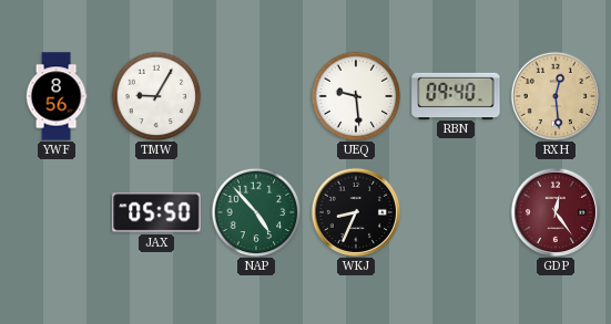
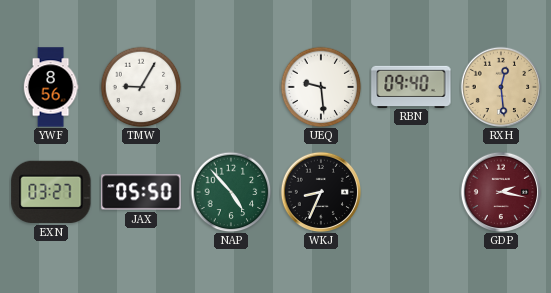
EXN: none -> 03:27 (51, 192)
GDP: 12:24 -> 2:17 (500, 191)
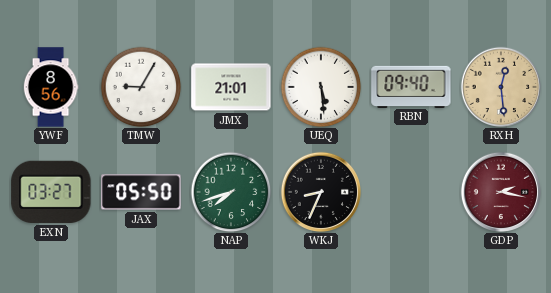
JMX: none -> 21:01 (231, 87)
UEQ: 9:29 -> 5:29 (321, 87)
NAP: 4:53 -> 7:42 (231, 192)
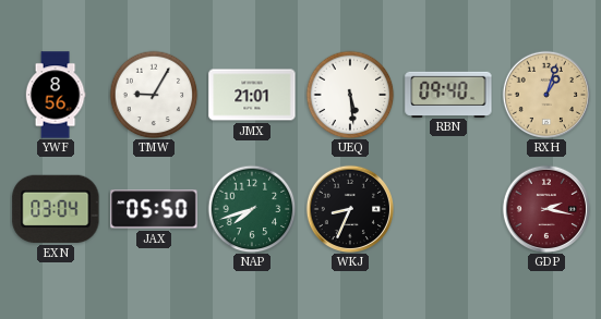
RXH: 12:29 -> 1:03 (545, 94)
EXN: 03:27 -> 03:04 (56, 209)
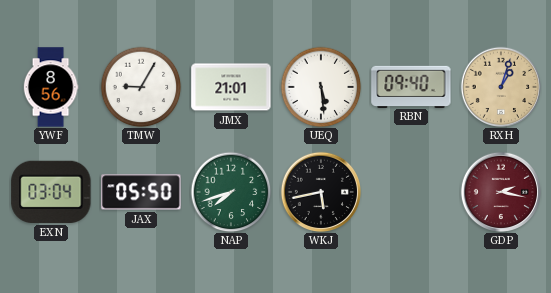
WKJ: 8:34 -> 5:43 (320, 191)
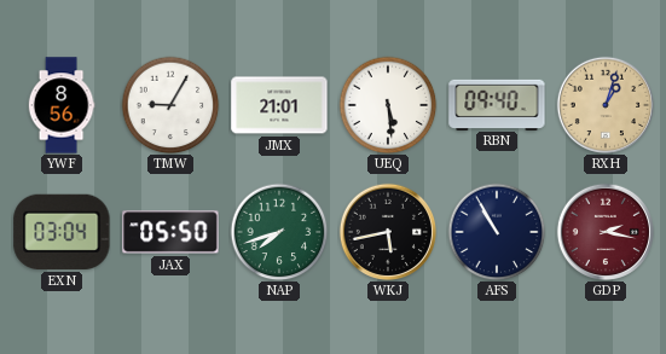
AFS: none -> 10:55 (497, 232)
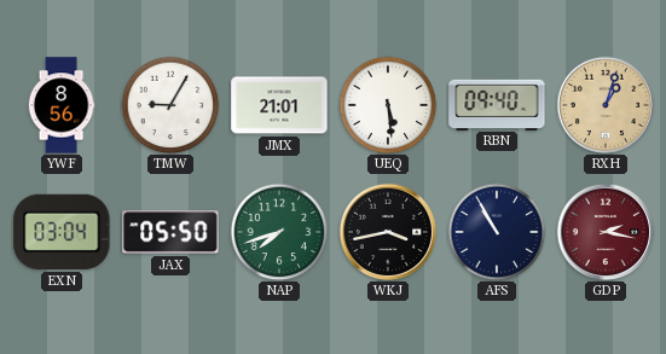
WKJ: 5:43 -> 3:43 (387, 231)
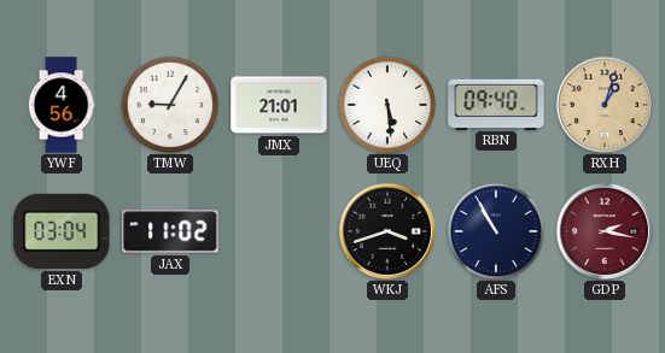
YWF: 8:56 -> 4:56 (62, 105)
JAX: 05:50 -> 11:02 (170, 231)
NAP: 7:42 -> none (279, 232)
WKJ: 3:43 -> 3:42 (386, 230)
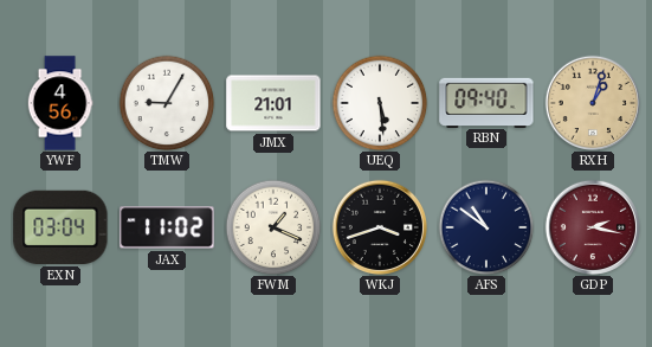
FWM: none -> 1:19 (273, 227)
AFS: 10:55 -> 10:51 (486, 227)
